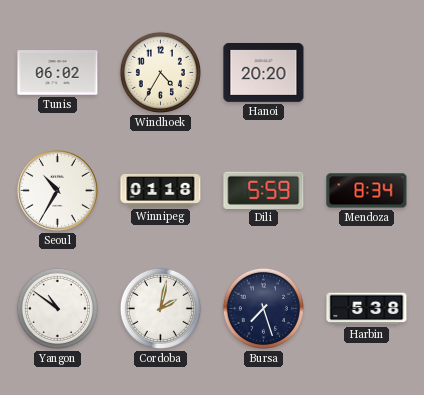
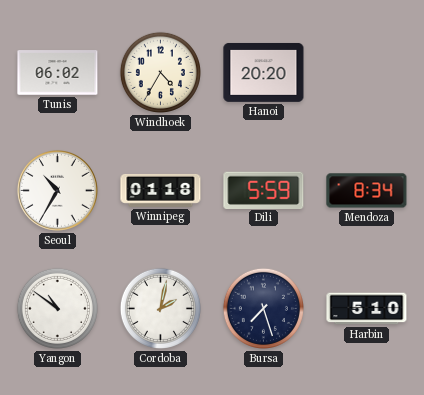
Harbin: 5:38 -> 5:10 (367, 309)
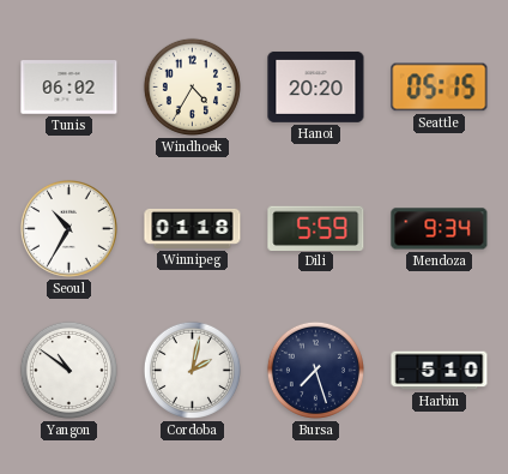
Seattle: none -> 05:15 (440, 88)
Mendoza: 8:34 -> 9:34 (440, 229)
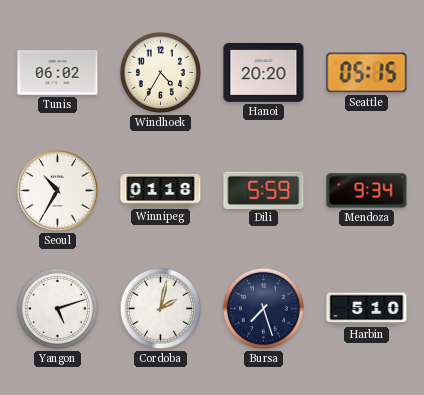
Yangon: 10:51 -> 5:12 (57, 308)
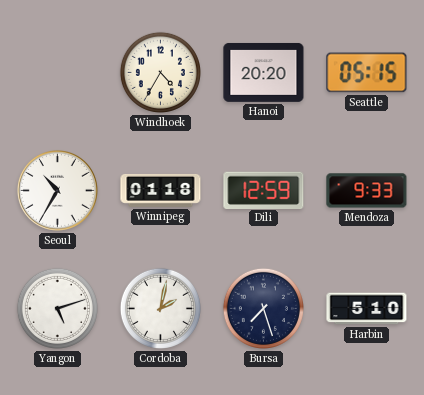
Tunis: 06:02 -> none (58, 73)
Dili: 5:59 -> 12:59 (264, 190)
Mendoza: 9:34 -> 9:33 (367, 191)
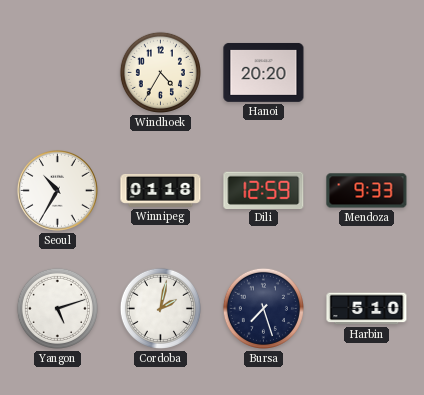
Seattle: 05:15 -> none (367, 73)
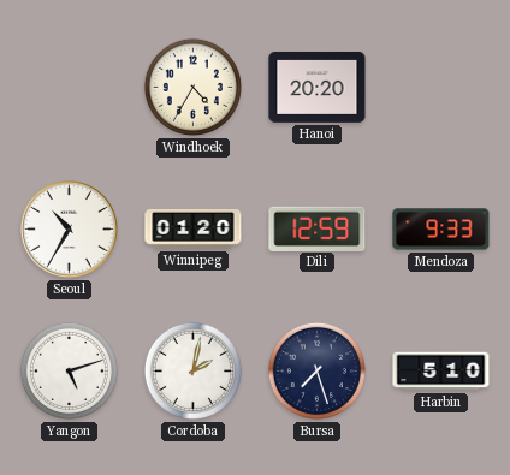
Winnipeg: 01:18 -> 01:20 (194, 228)
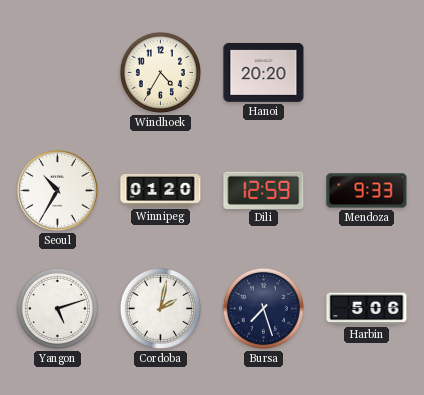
Harbin: 5:10 -> 5:06 (367, 309)
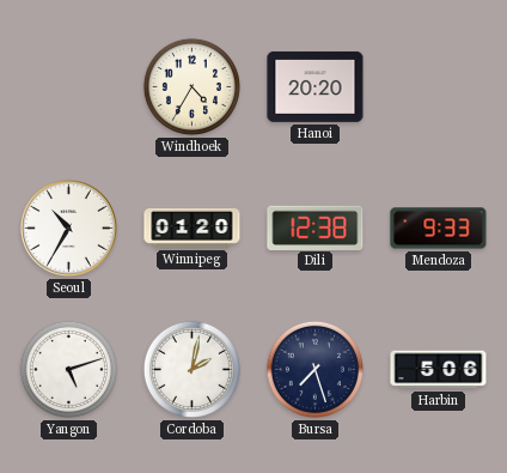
Dili: 12:59 -> 12:38 (316, 228)
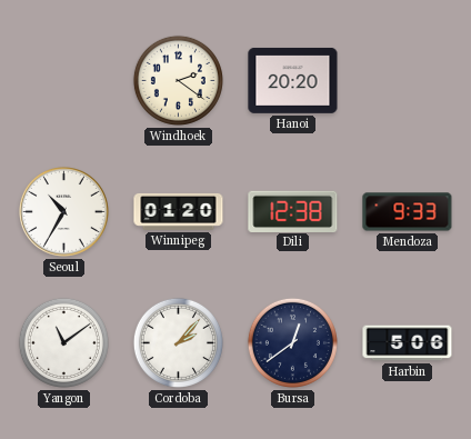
Windhoek: 4:35 -> 2:21 (178, 80)
Yangon: 5:12 -> 11:09 (63, 342)
Cordoba: 2:02 -> 2:07 (178, 342)
Bursa: 7:27 -> 12:39 (292, 342)
